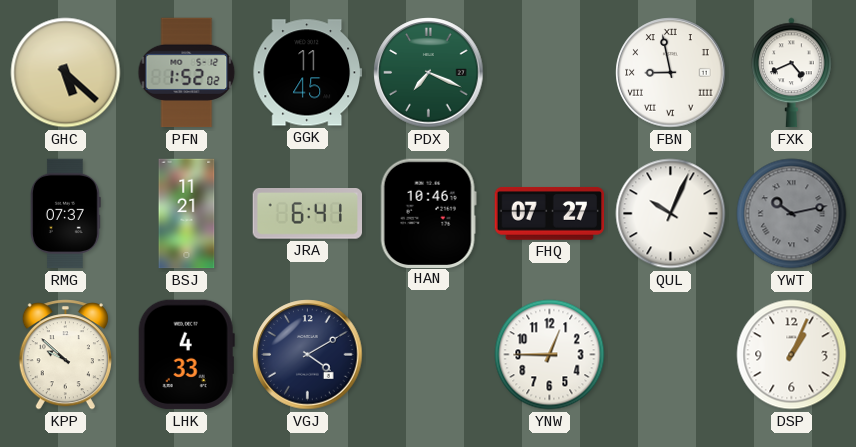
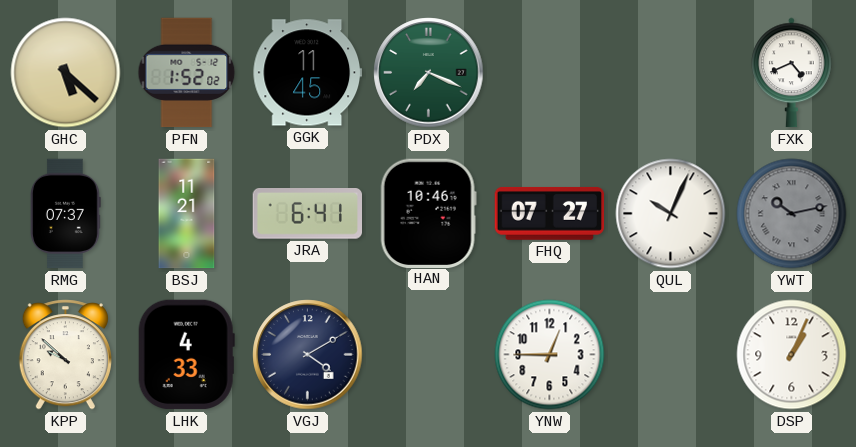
FBN: 8:58 -> none (671, 73)
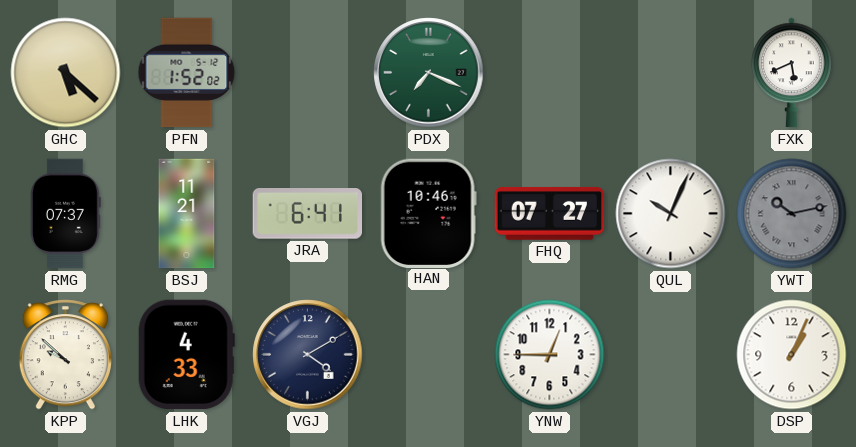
GGK: 11:45 -> none (307, 73)
FXK: 4:41 -> 5:41 (792, 73)
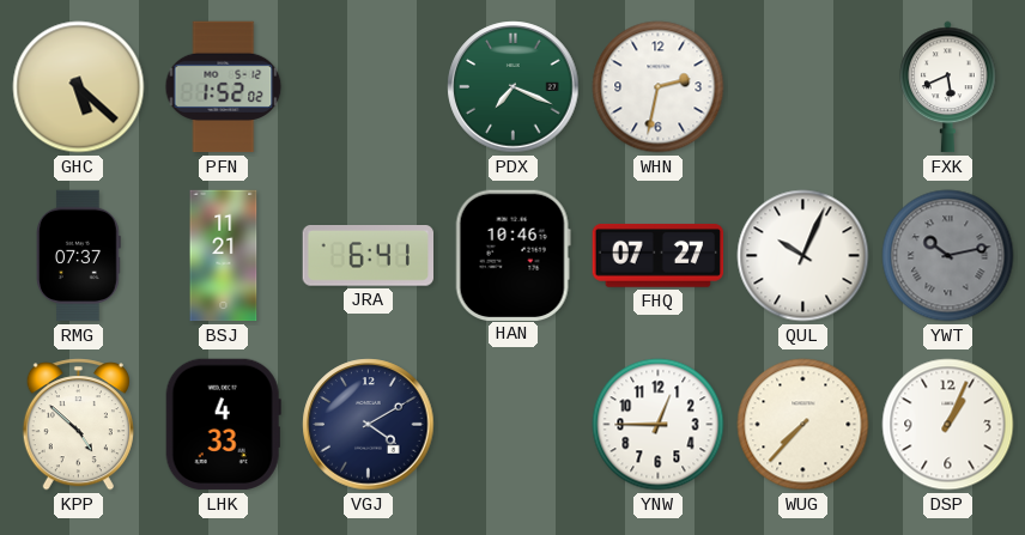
WHN: none -> 2:32 (659, 87)
KPP: 9:52 -> 4:52 (78, 425)
WUG: none -> 7:37 (803, 425)
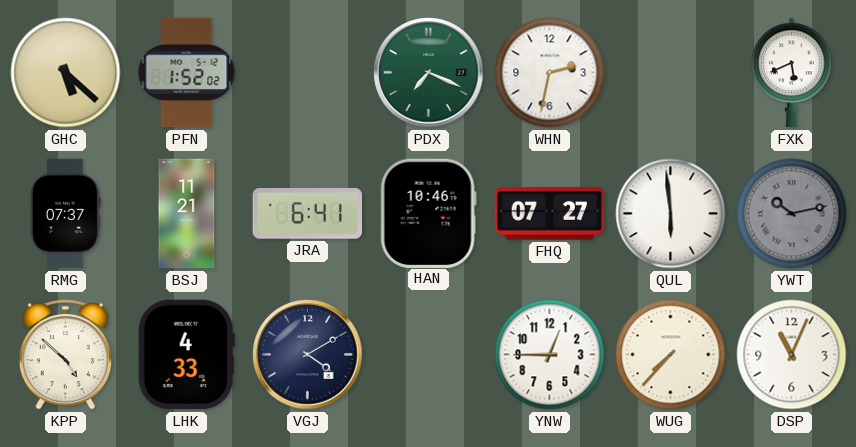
QUL: 10:04 -> 5:59 (671, 214)
DSP: 1:04 -> 11:04 (792, 355)
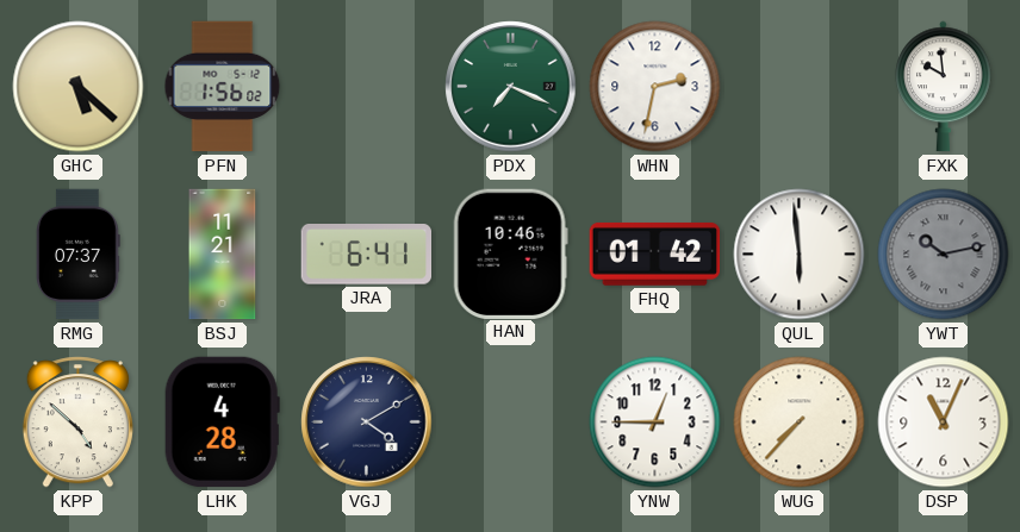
PFN: 1:52 -> 1:56 (223, 87)
FXK: 5:41 -> 9:59 (944, 87)
FHQ: 07:27 -> 01:42 (655, 255)
LHK: 4:33 -> 4:28 (222, 423)
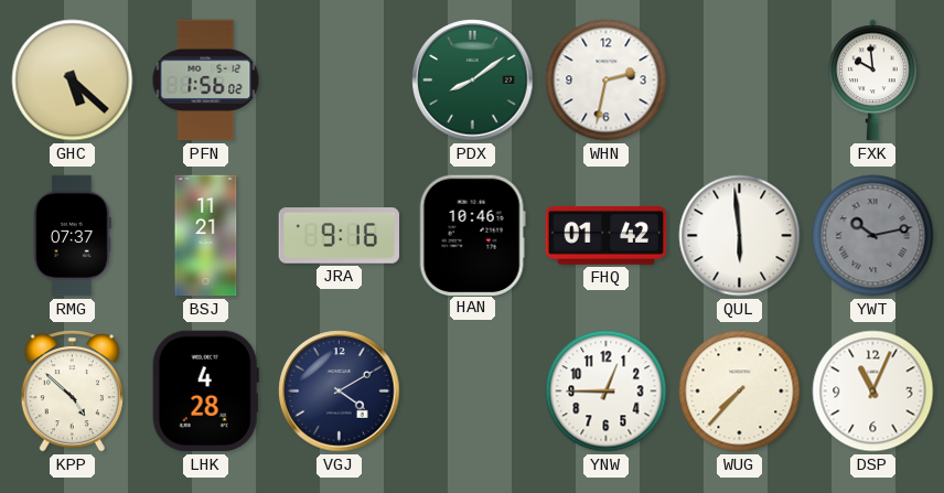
PDX: 7:19 -> 8:09 (473, 81)
JRA: 6:41 -> 9:16 (339, 236)
